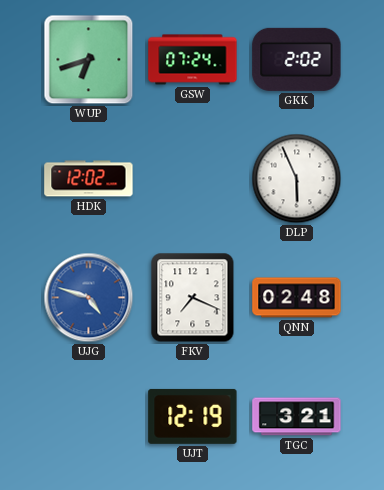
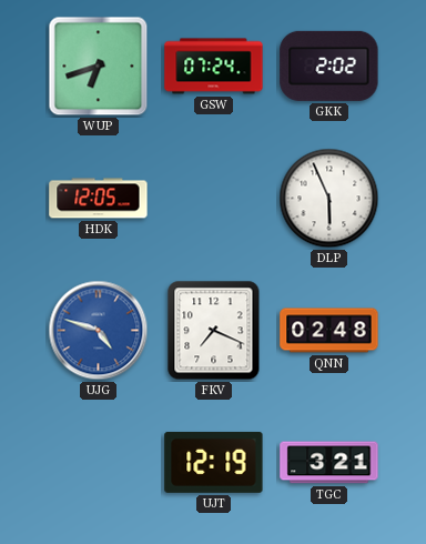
HDK: 12:02 -> 12:05 (99, 199)
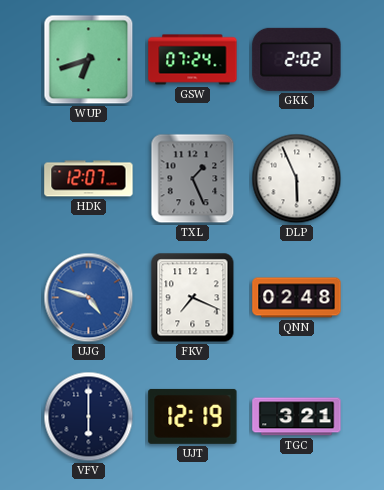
HDK: 12:05 -> 12:07 (89, 179)
TXL: none -> 1:26 (193, 179)
VFV: none -> 6:00 (89, 417)
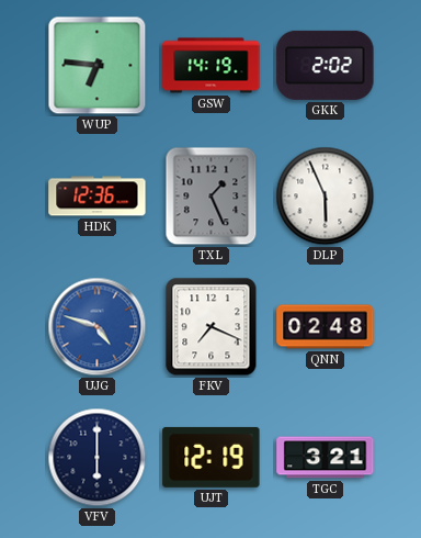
WUP: 6:42 -> 6:46 (98, 66)
GSW: 07:24 -> 14:19 (212, 66)
HDK: 12:07 -> 12:36 (98, 197)
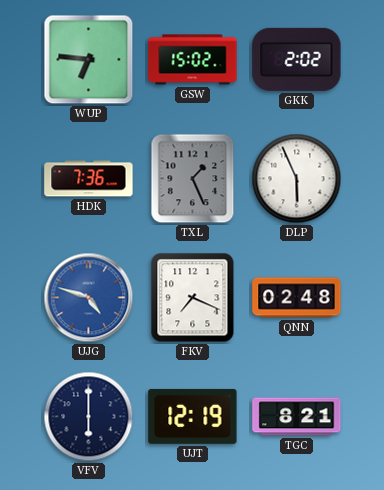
GSW: 14:19 -> 15:02 (193, 60)
HDK: 12:36 -> 7:36 (89, 179)
TGC: 3:21 -> 8:21 (297, 417)
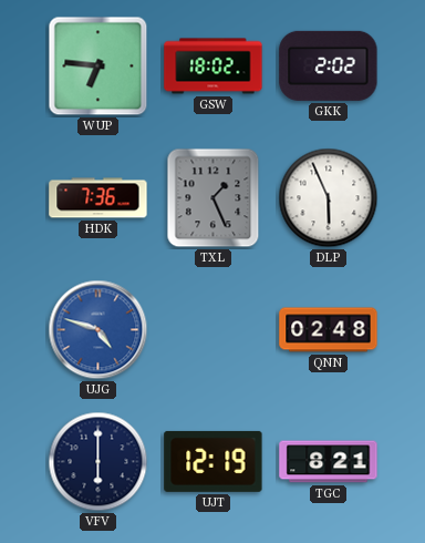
GSW: 15:02 -> 18:02 (214, 66)
FKV: 7:19 -> none (193, 298)
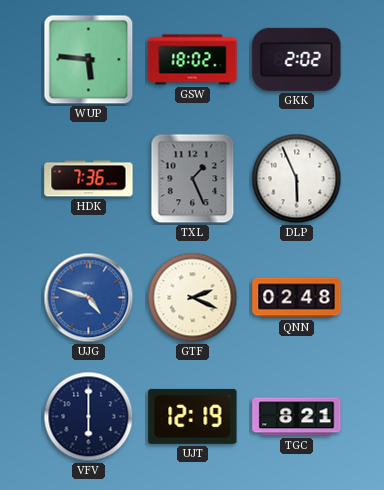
WUP: 6:46 -> 5:46 (89, 60)
GTF: none -> 2:19 (193, 298)
